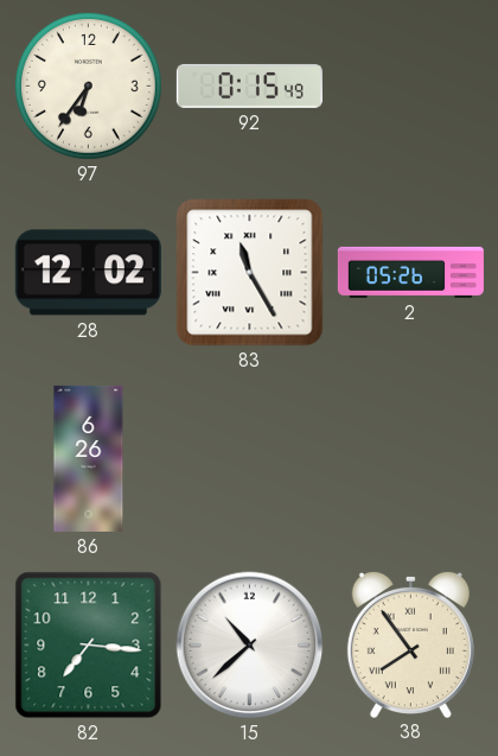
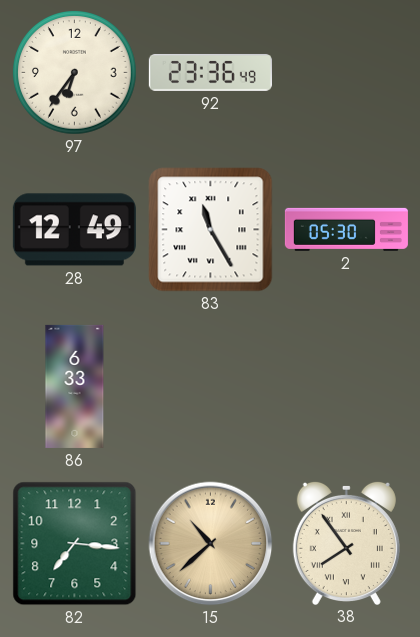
92: 0:15 -> 23:36 (210, 72)
28: 12:02 -> 12:49 (74, 230)
2: 05:26 -> 05:30 (346, 229)
86: 6:26 -> 6:33 (75, 386)
15 dial: white -> champagne (211, 544)
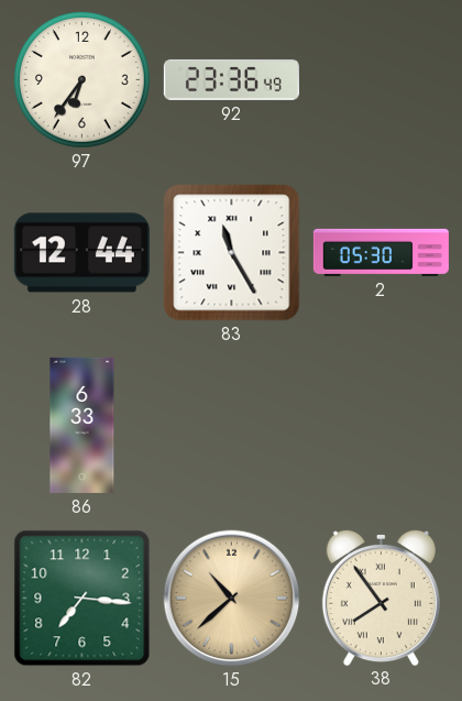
28: 12:49 -> 12:44 (81, 253)
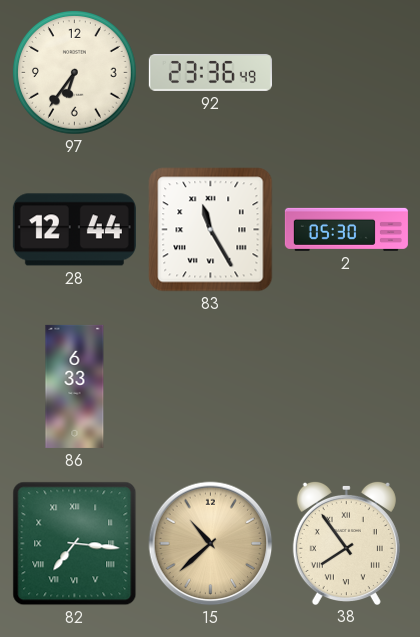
82 numerals: Arabic -> Roman (75, 544)
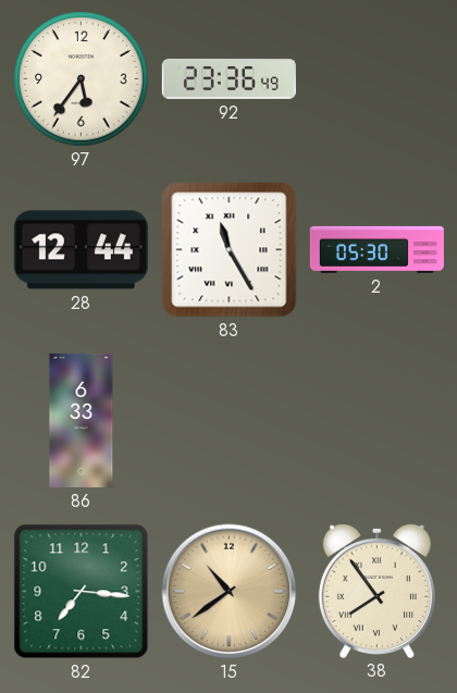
97: 6:36 -> 5:36 (82, 79)
82 numerals: Roman -> Arabic (82, 592)
15: 10:38 -> 10:39 (230, 592)
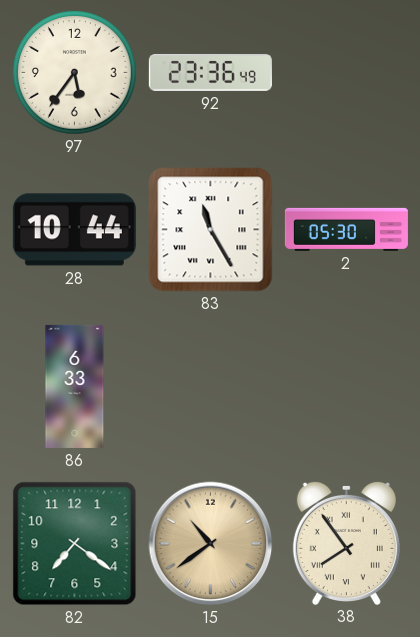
28: 12:44 -> 10:44 (74, 230)
82: 7:16 -> 7:21 (75, 544)
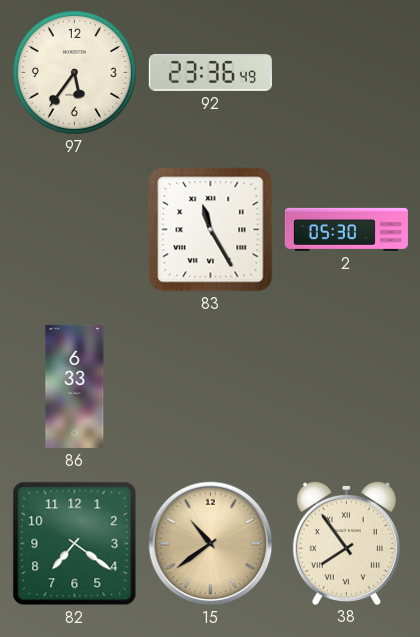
28: 10:44 -> none (74, 230)
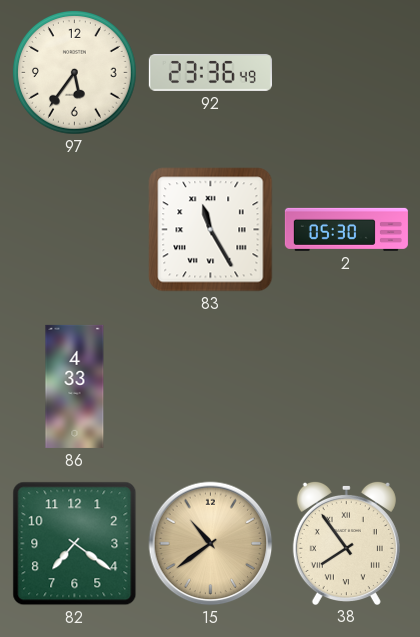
86: 6:33 -> 4:33 (75, 386)
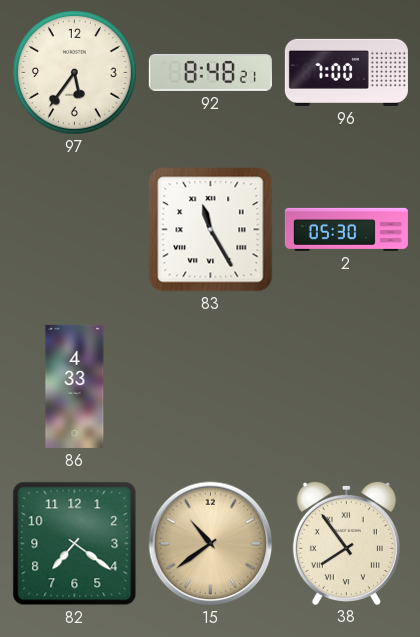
92: 23:36 -> 8:48 (210, 72)
96: none -> 7:00 (346, 72)
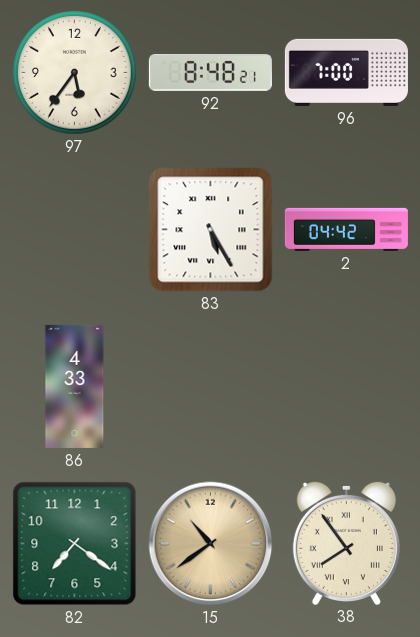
83: 11:25 -> 5:25 (211, 230)
2: 05:30 -> 04:42 (346, 229)
